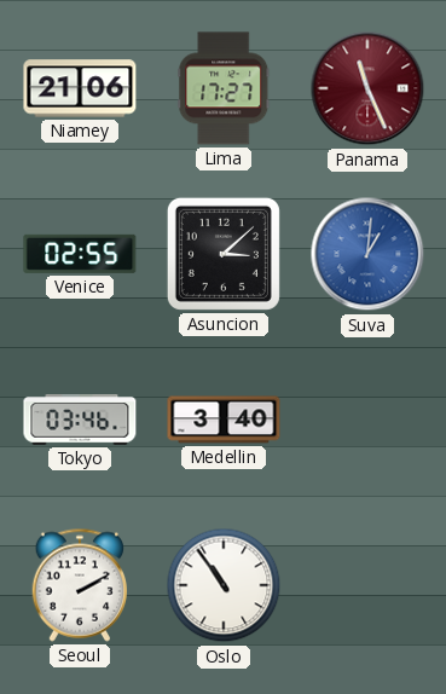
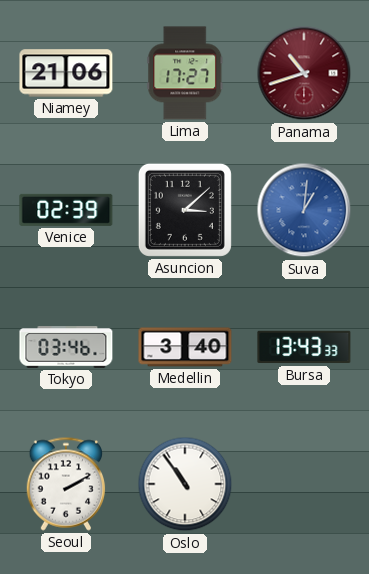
Panama: 11:26 -> 10:42 (304, 73)
Venice: 02:55 -> 02:39 (66, 210)
Bursa: none -> 13:43 (304, 347)
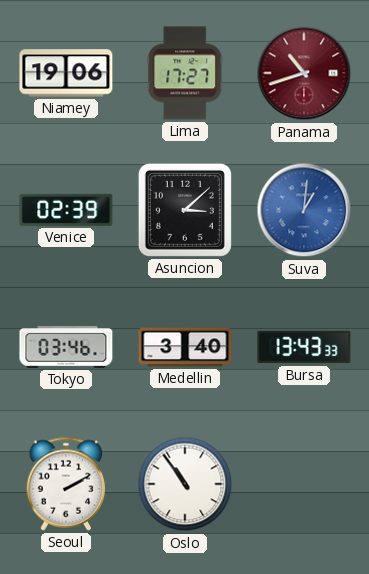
Niamey: 21:06 -> 19:06 (66, 73)
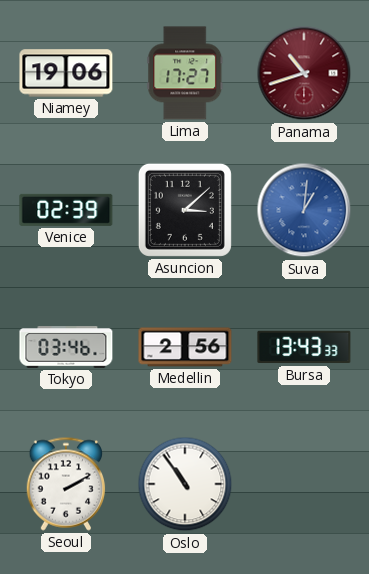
Medellin: 3:40 -> 2:56 (185, 347)
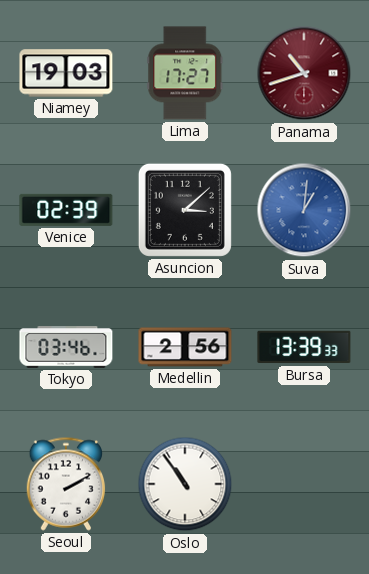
Niamey: 19:06 -> 19:03 (66, 73)
Bursa: 13:43 -> 13:39 (304, 347)
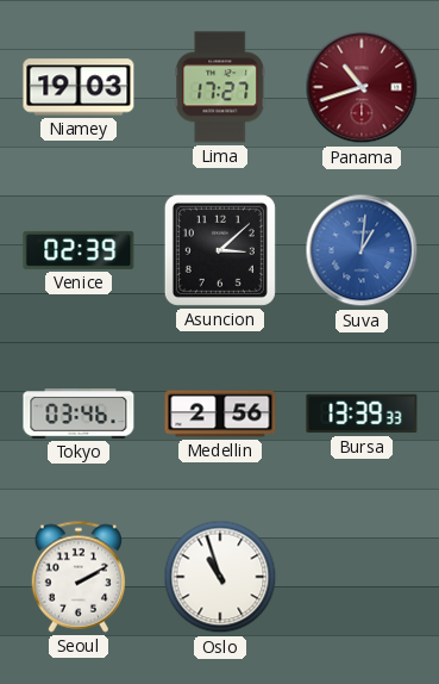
Oslo: 10:54 -> 10:57 (220, 577)
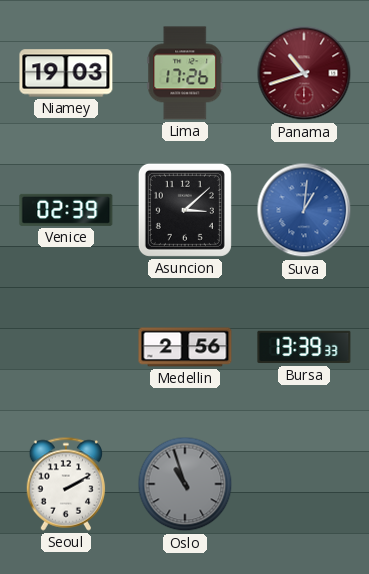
Lima: 17:27 -> 17:26 (185, 73)
Tokyo: 03:46 -> none (79, 413)
Oslo dial: white -> grey (185, 484)
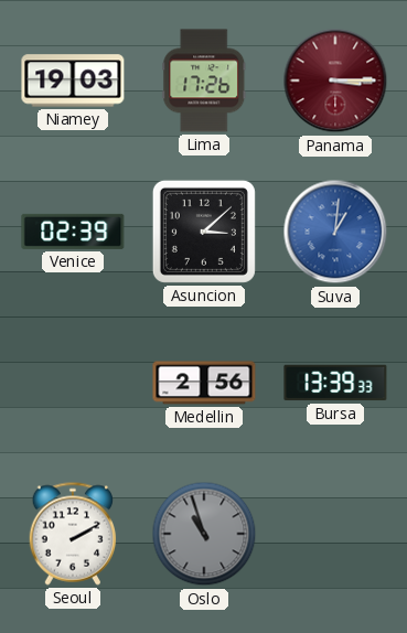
Panama: 10:42 -> 3:15 (335, 81)
